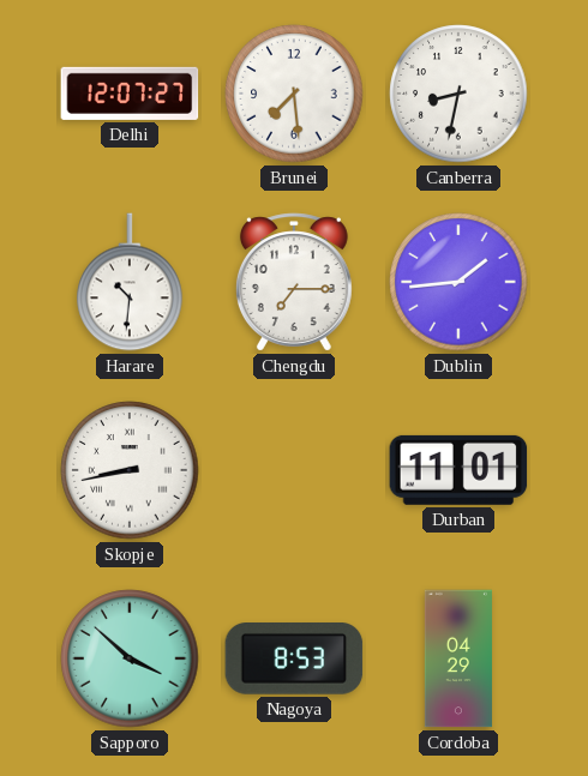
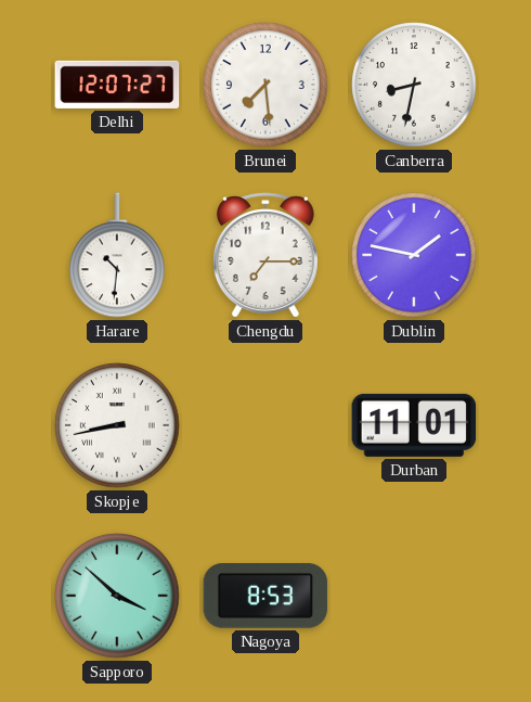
Dublin: 1:44 -> 1:47 (414, 255)
Cordoba: 04:29 -> none (458, 658)
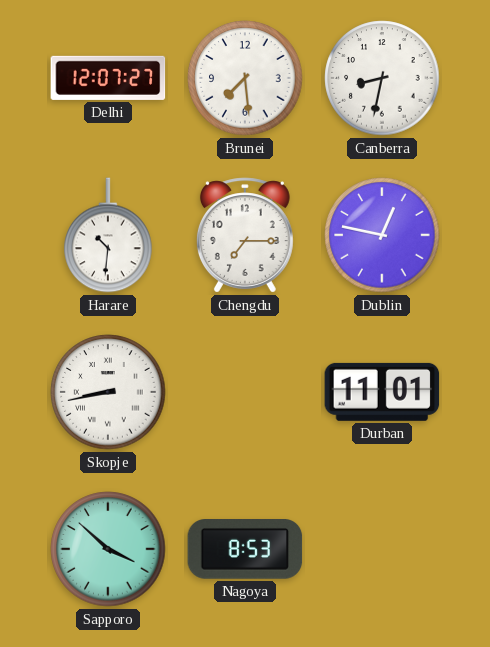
Dublin: 1:47 -> 12:47 (382, 235)
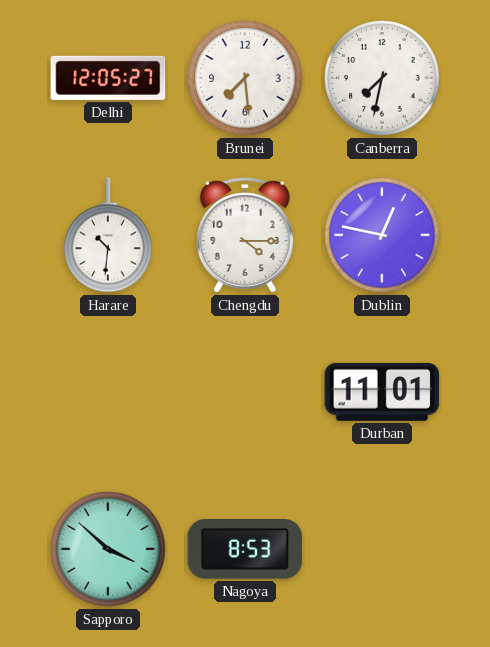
Delhi: 12:07 -> 12:05 (108, 78)
Canberra: 8:32 -> 7:32 (382, 78)
Chengdu: 7:15 -> 4:15 (245, 235)
Skopje: 8:43 -> none (108, 392)
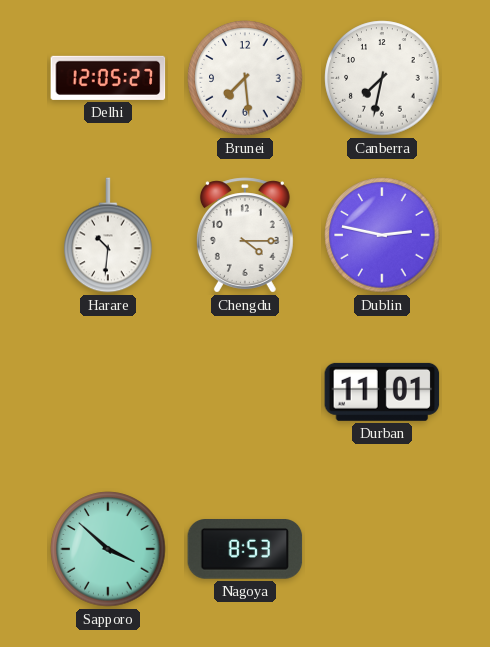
Dublin: 12:47 -> 2:47 (382, 235)
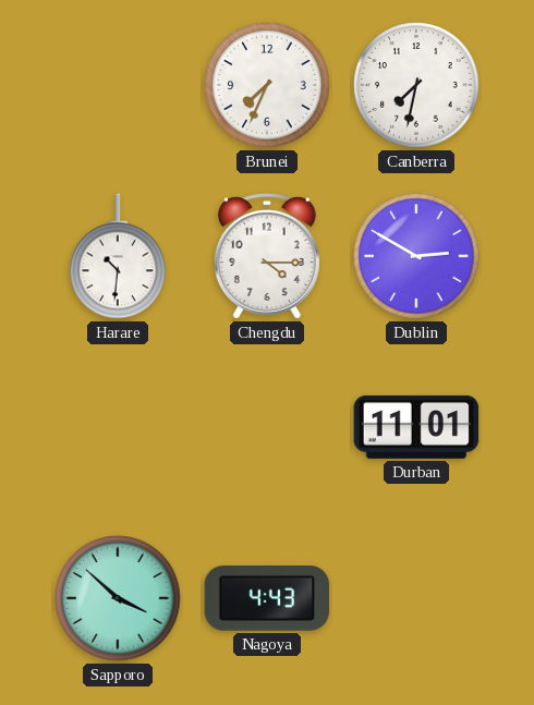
Delhi: 12:05 -> none (108, 78)
Brunei: 7:29 -> 7:34 (267, 85)
Dublin: 2:47 -> 2:50 (416, 256)
Nagoya: 8:53 -> 4:43 (267, 599)
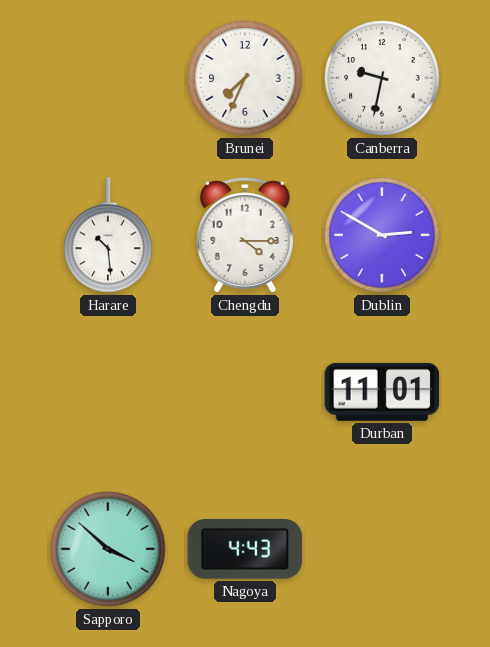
Canberra: 7:32 -> 9:32 (382, 78)
Harare: 10:31 -> 10:29 (108, 235)
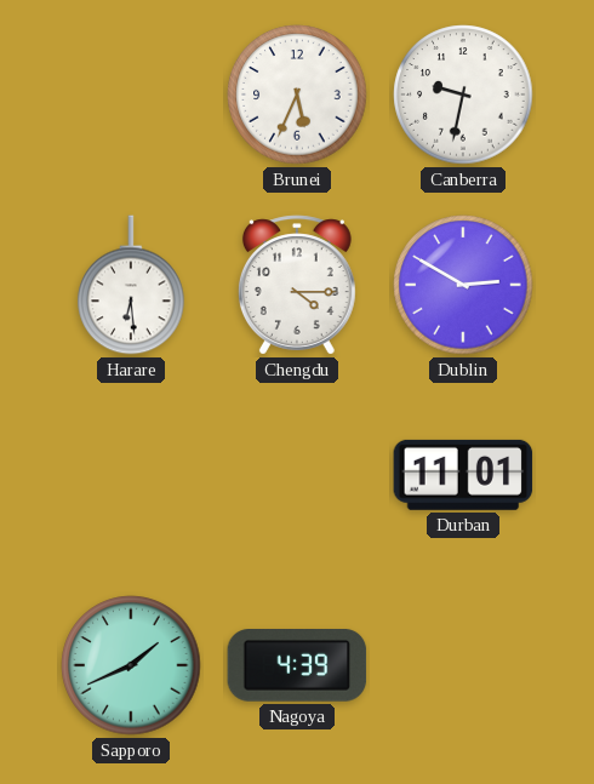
Brunei: 7:34 -> 5:34 (297, 95)
Harare: 10:29 -> 6:29 (131, 285)
Sapporo: 3:52 -> 1:41 (131, 665)
Nagoya: 4:43 -> 4:39 (297, 666)
